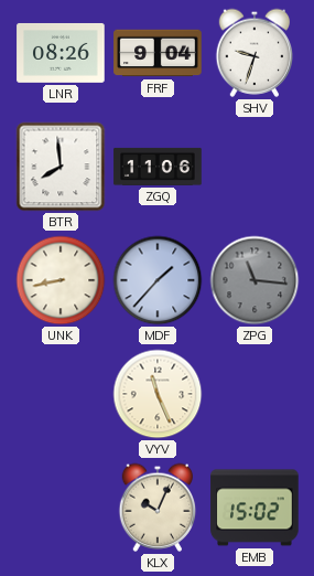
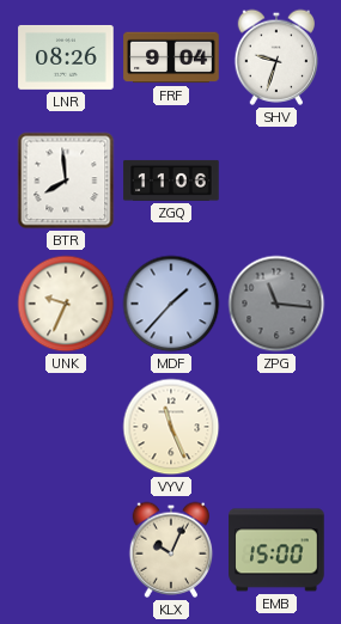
UNK: 8:43 -> 9:34 (66, 304)
EMB: 15:02 -> 15:00 (276, 550)
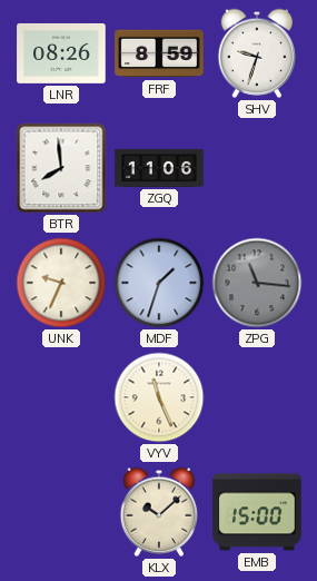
FRF: 9:04 -> 8:59 (159, 53)
MDF: 1:37 -> 1:33 (159, 283)
KLX: 10:04 -> 10:08 (159, 512)
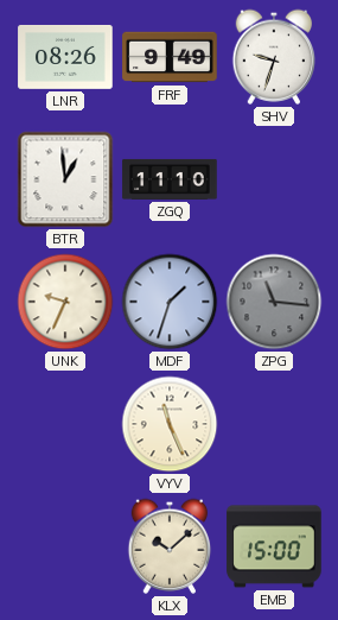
FRF: 8:59 -> 9:49 (170, 57)
BTR: 7:59 -> 12:59 (65, 179)
ZGQ: 11:06 -> 11:10 (170, 179)
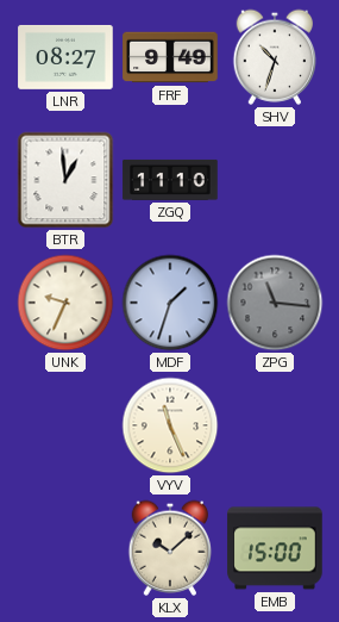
LNR: 08:26 -> 08:27 (65, 57)
SHV: 9:33 -> 10:33 (275, 57)
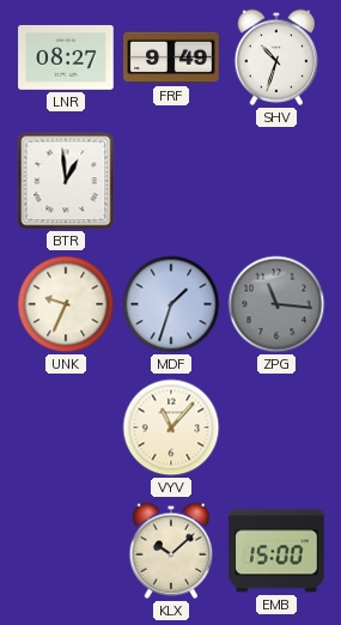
ZGQ: 11:10 -> none (170, 180)
VYV: 11:26 -> 11:07 (171, 427)
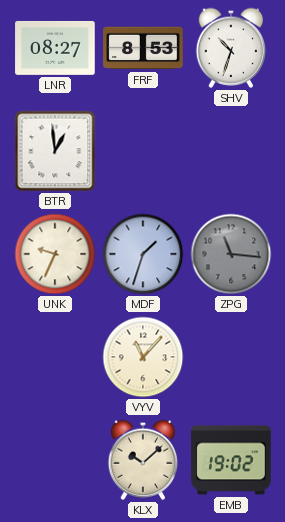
FRF: 9:49 -> 8:53 (143, 48)
EMB: 15:00 -> 19:02 (231, 460)
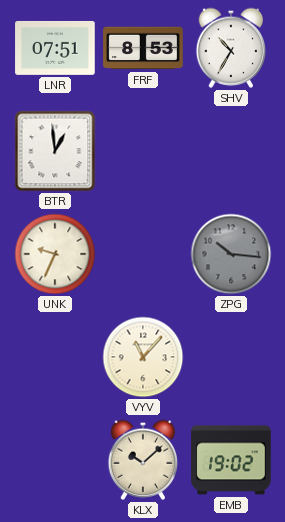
LNR: 08:27 -> 07:51 (55, 48)
SHV: 10:33 -> 10:35 (231, 48)
MDF: 1:33 -> none (143, 254)
ZPG: 11:16 -> 10:16 (231, 254)
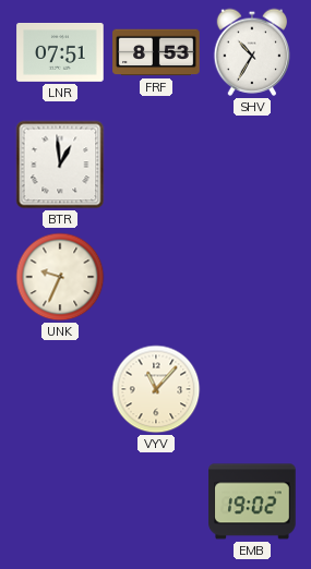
ZPG: 10:16 -> none (231, 254)
KLX: 10:08 -> none (143, 460)
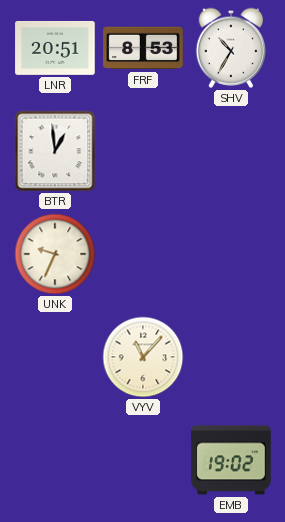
LNR: 07:51 -> 20:51 (55, 48)
